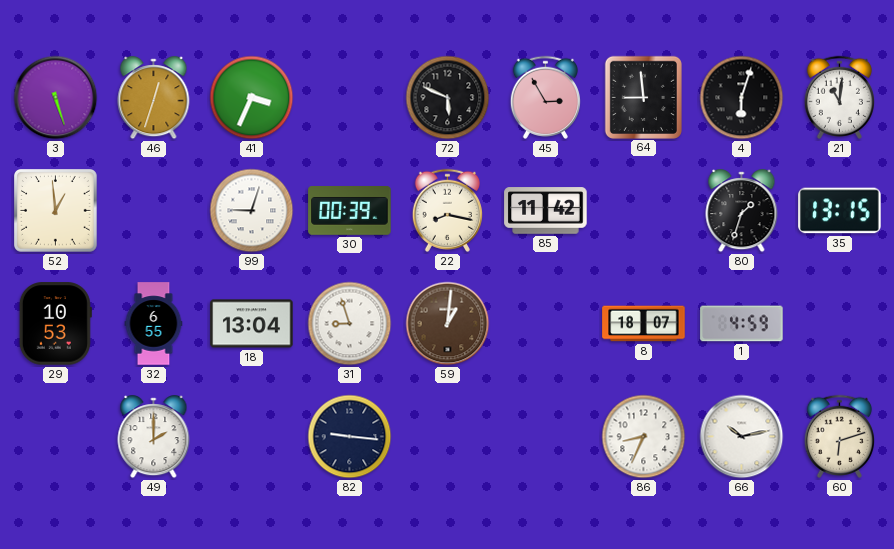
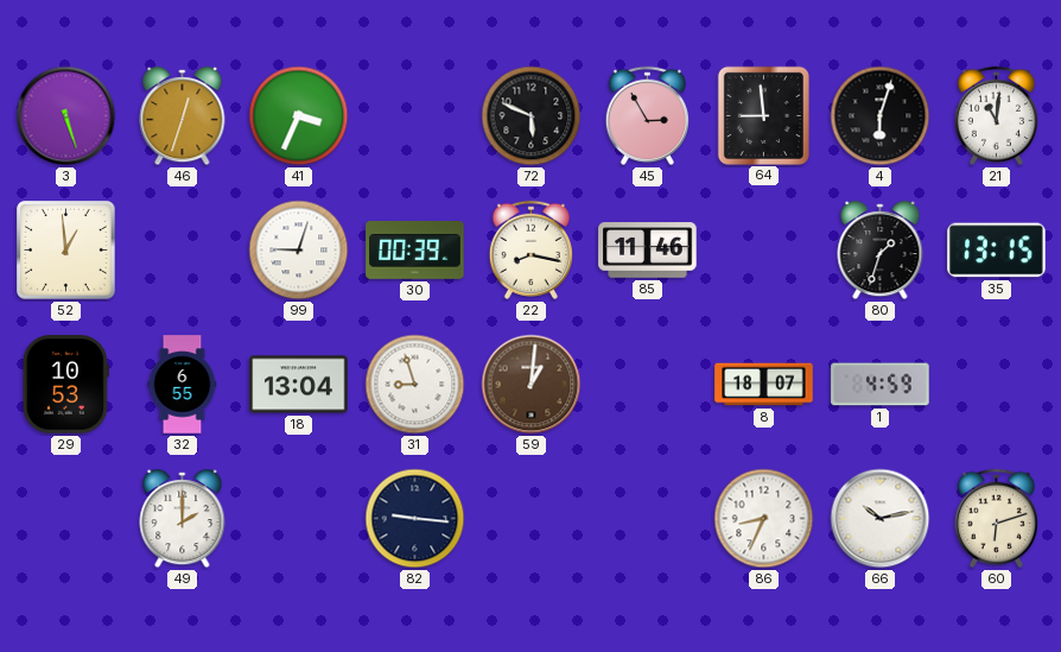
85: 11:42 -> 11:46 (648, 251)
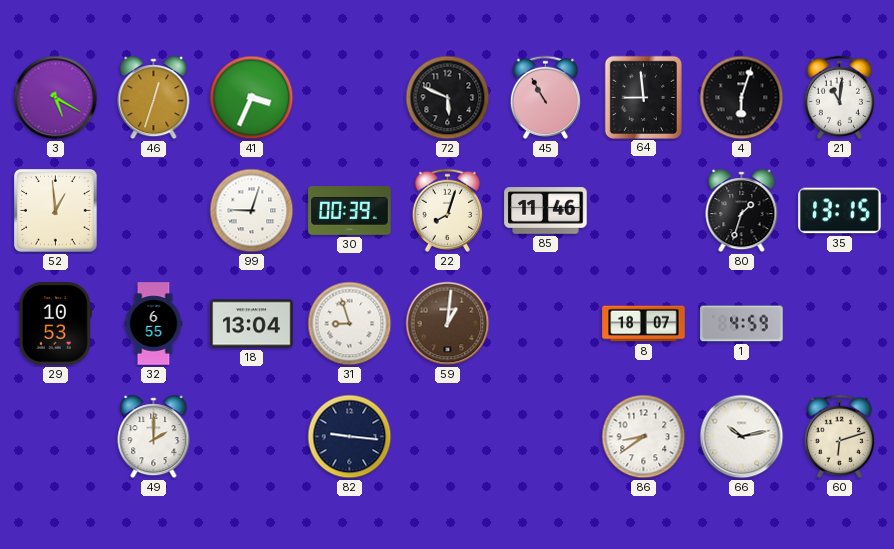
3: 5:27 -> 5:20 (56, 98)
45: 2:55 -> 10:55 (545, 97)
22: 8:17 -> 8:03 (447, 210)
86: 8:34 -> 8:39 (644, 437)
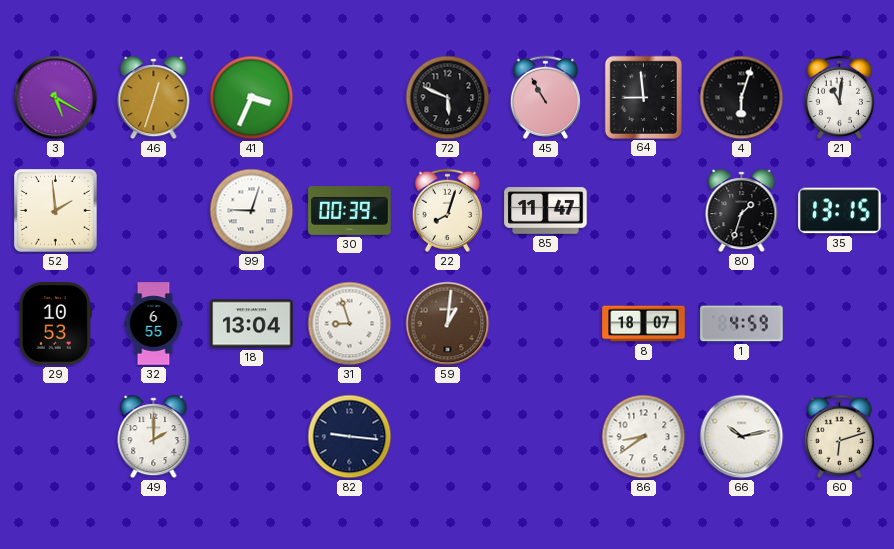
52: 12:59 -> 1:59 (56, 211)
85: 11:46 -> 11:47 (546, 211)
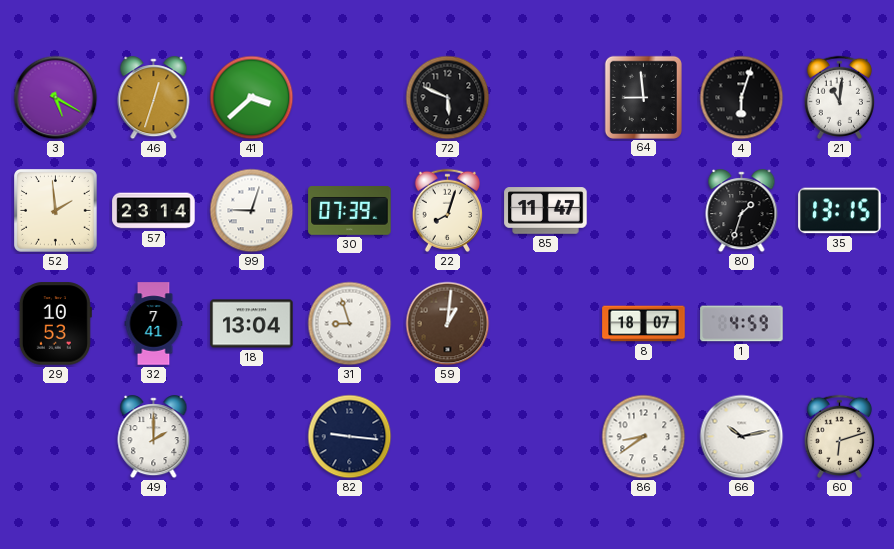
41: 3:34 -> 3:38 (252, 98)
45: 10:55 -> none (545, 97)
57: none -> 23:14 (154, 211)
30: 00:39 -> 07:39 (350, 211)
32: 6:55 -> 7:41 (154, 324)
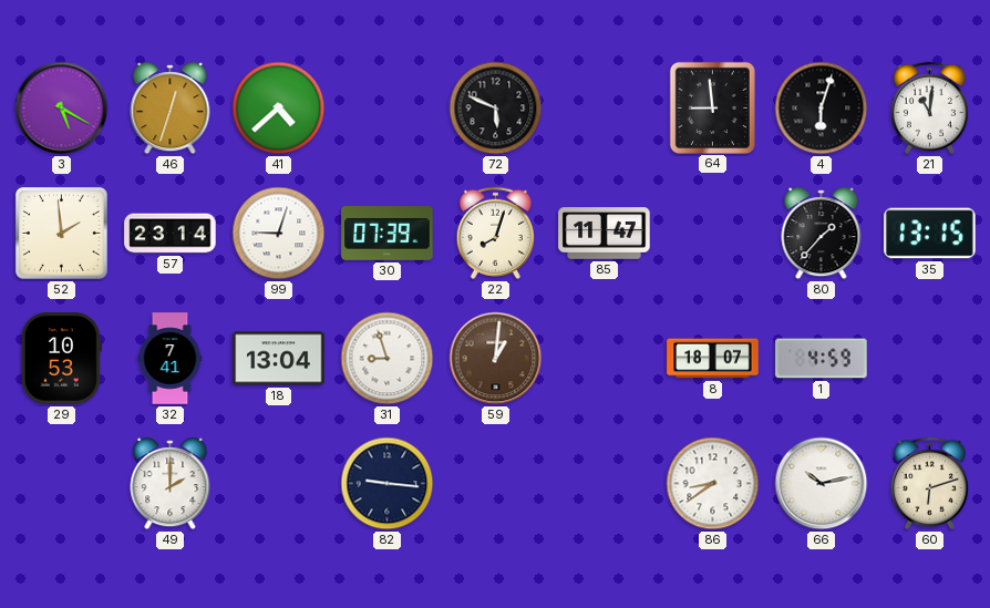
41: 3:38 -> 4:38 (279, 109)
80: 1:33 -> 1:37 (822, 234)
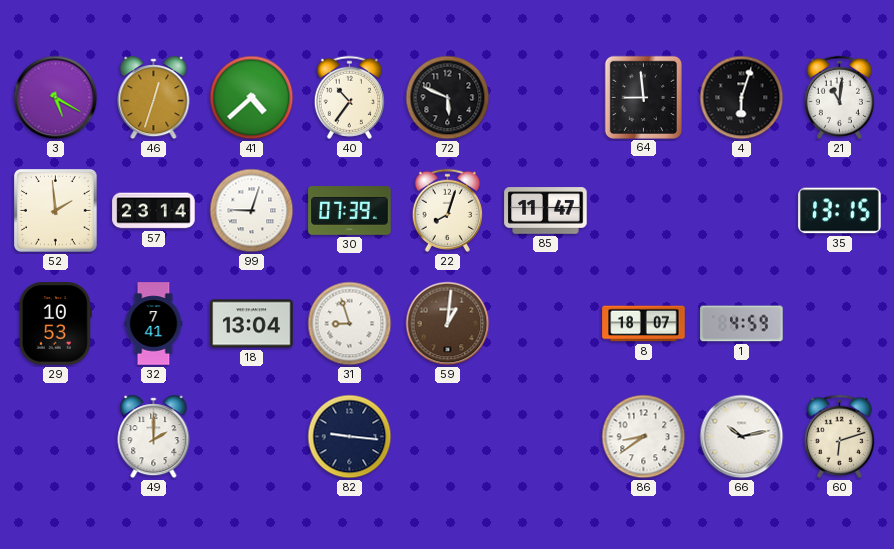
40: none -> 10:36 (349, 97)
80: 1:37 -> none (822, 234)
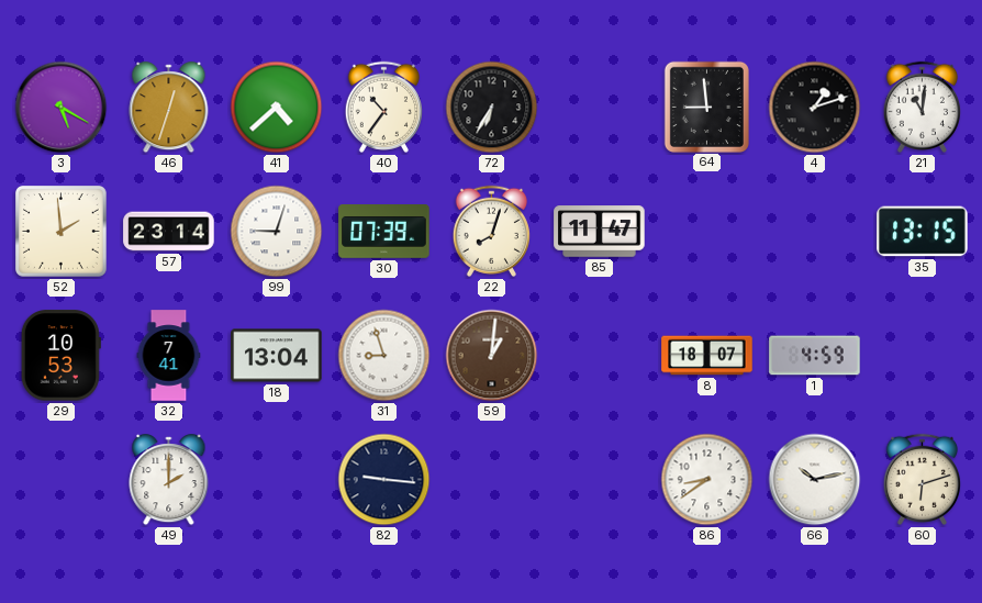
72: 5:49 -> 6:35 (492, 108)
4: 6:03 -> 1:12 (815, 108)
